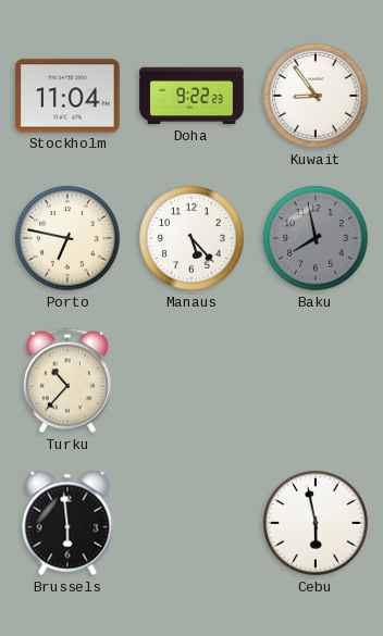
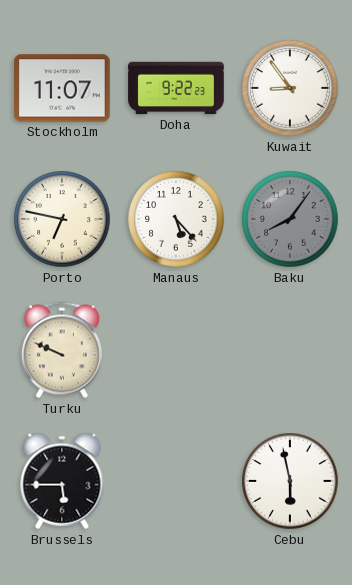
Stockholm: 11:04 -> 11:07 (62, 88)
Baku: 7:58 -> 8:06 (290, 219)
Turku: 10:37 -> 9:49 (62, 350)
Brussels: 5:59 -> 5:45 (62, 481)
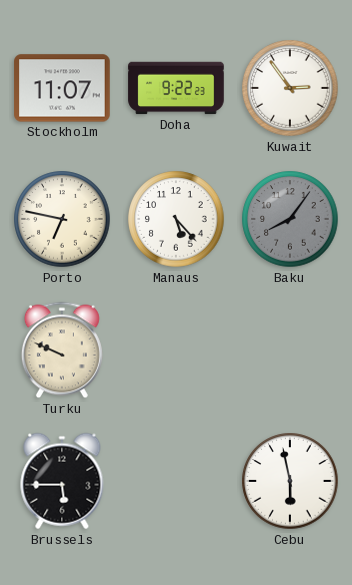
Kuwait: 8:54 -> 2:54 (290, 88)
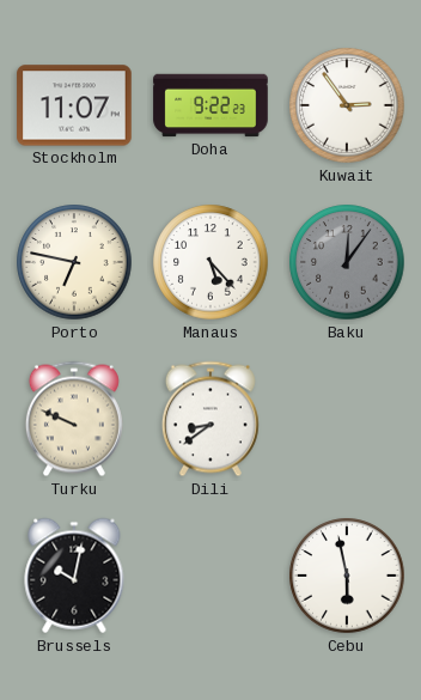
Baku: 8:06 -> 12:06 (347, 262)
Dili: none -> 8:39 (210, 419)
Brussels: 5:45 -> 10:02 (74, 576)
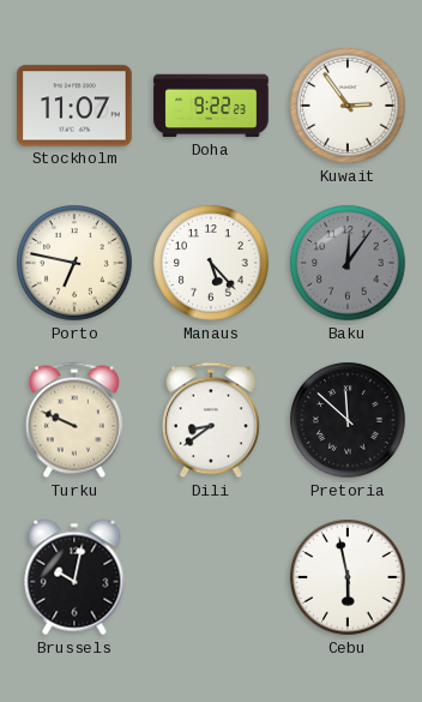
Pretoria: none -> 11:52 (348, 420)
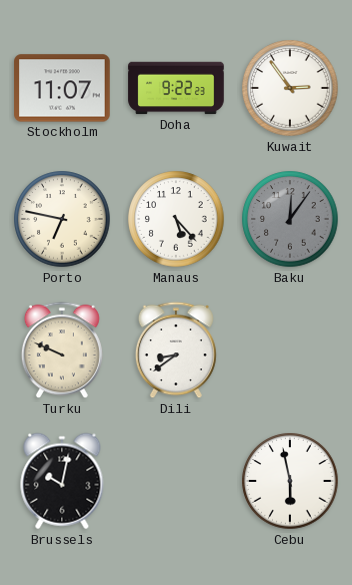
Pretoria: 11:52 -> none (348, 420)
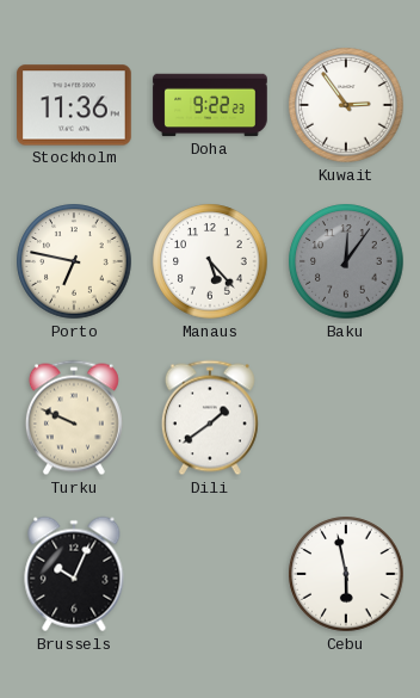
Stockholm: 11:07 -> 11:36 (74, 105)
Dili: 8:39 -> 1:39 (210, 418)
Brussels: 10:02 -> 10:04 (74, 574)
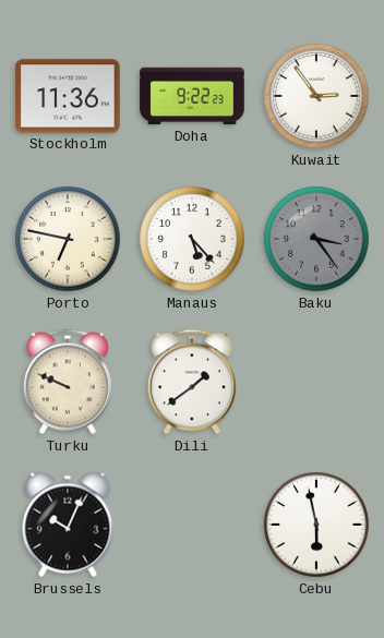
Baku: 12:06 -> 3:24 (316, 239)
